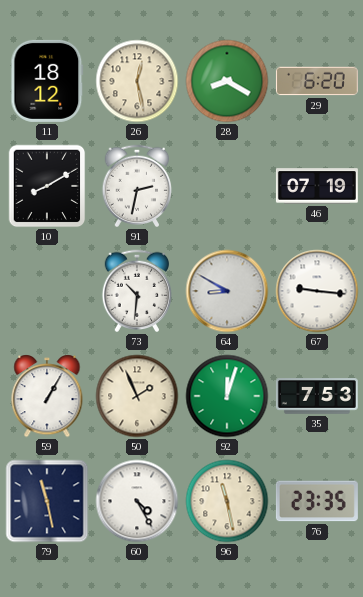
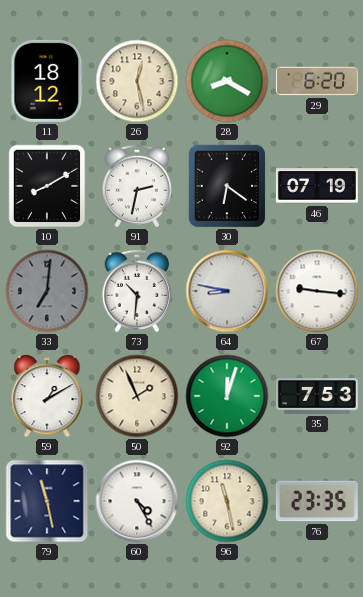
30: none -> 6:21 (227, 186)
33: none -> 7:01 (47, 291)
64: 8:50 -> 8:47 (227, 291)
59: 1:05 -> 1:10 (47, 396)
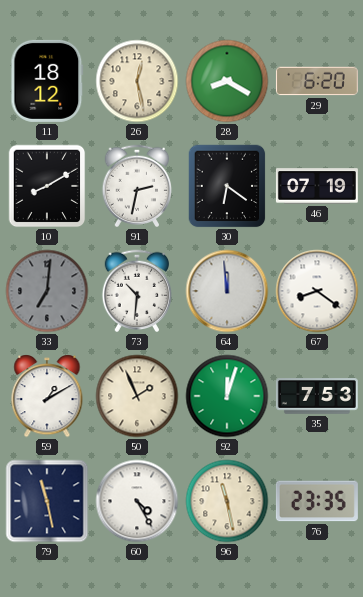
64: 8:47 -> 11:59 (227, 291)
67: 9:16 -> 8:21 (317, 291)
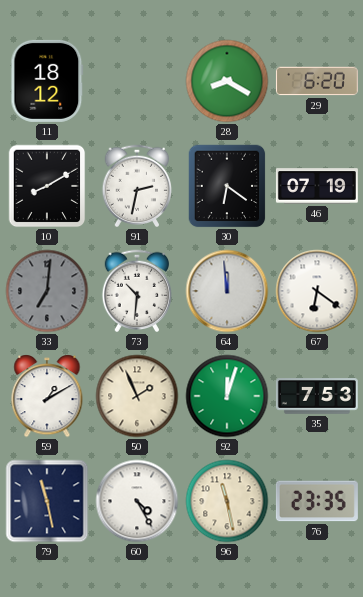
26: 12:28 -> none (137, 81)
67: 8:21 -> 6:21 (317, 291)
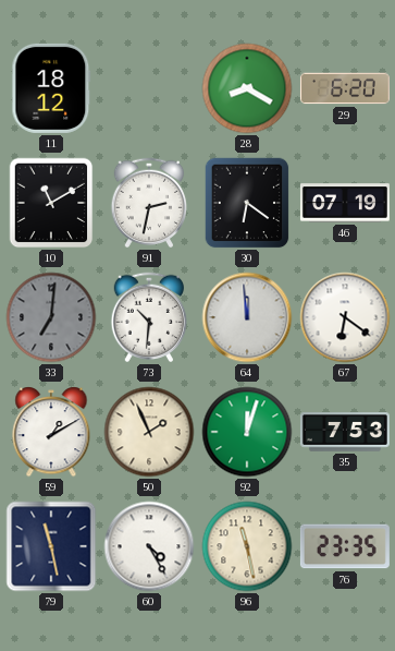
10: 8:10 -> 11:10 (51, 203)
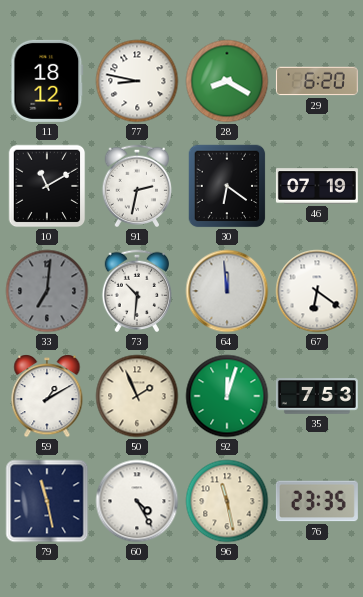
77: none -> 8:47 (137, 81)
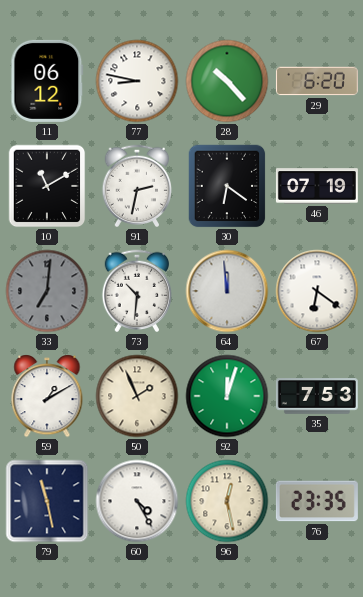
11: 18:12 -> 06:12 (47, 81)
28: 8:20 -> 10:23 (227, 81)
96: 11:28 -> 12:28 (227, 501)
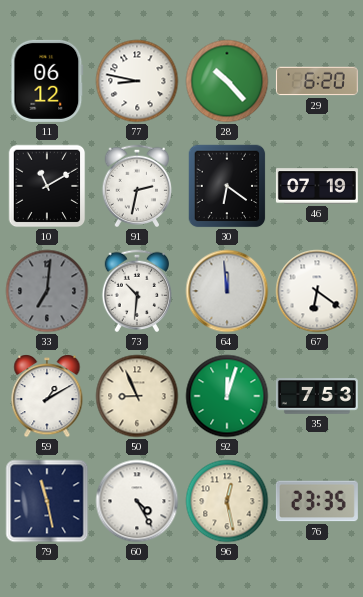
50: 1:56 -> 8:56 (137, 396)
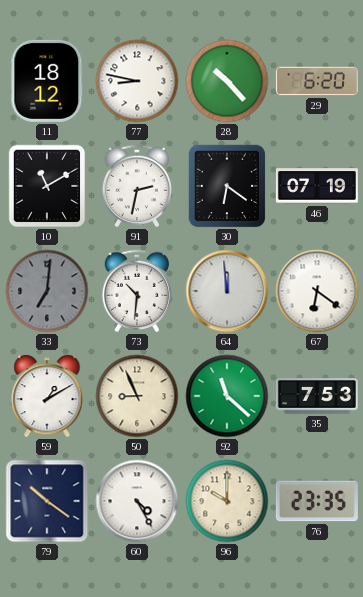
11: 06:12 -> 18:12 (47, 81)
92: 12:03 -> 11:22 (227, 396)
79: 11:28 -> 10:21 (47, 501)
96: 12:28 -> 10:00 (227, 501)
